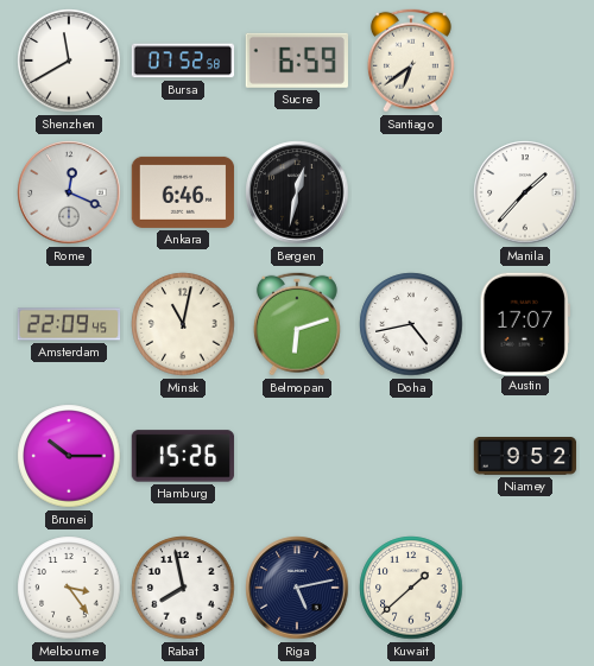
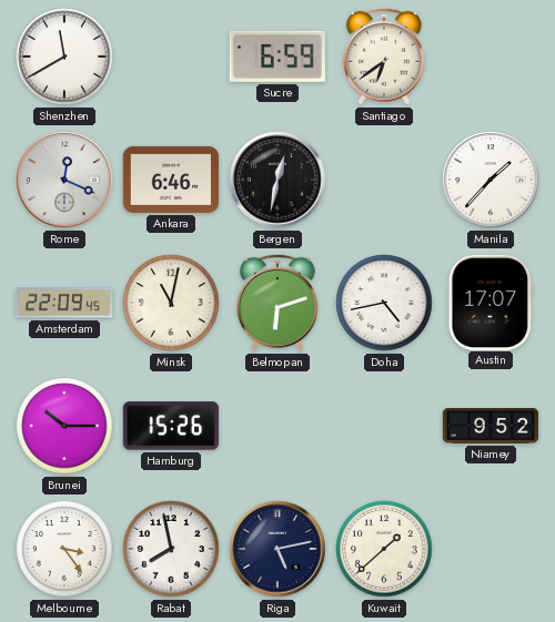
Bursa: 07:52 -> none (183, 61)
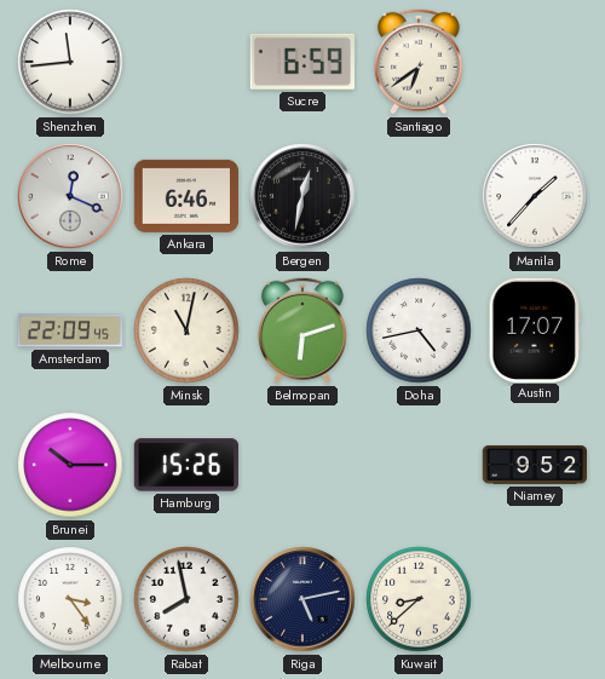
Shenzhen: 11:40 -> 11:44 (70, 62)
Kuwait: 1:38 -> 8:38 (419, 599)
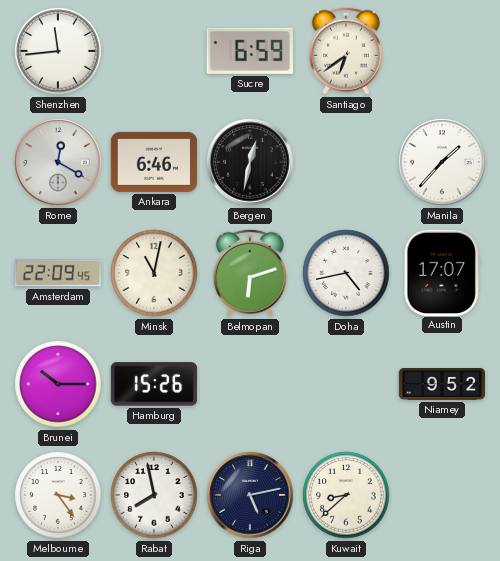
Rome: 12:19 -> 12:20 (58, 162)
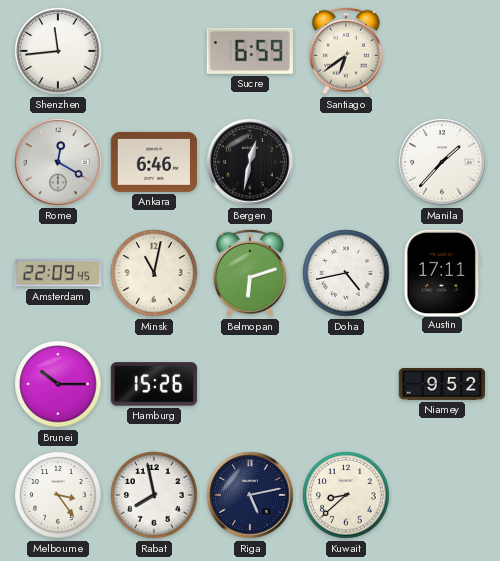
Austin: 17:07 -> 17:11 (442, 272)
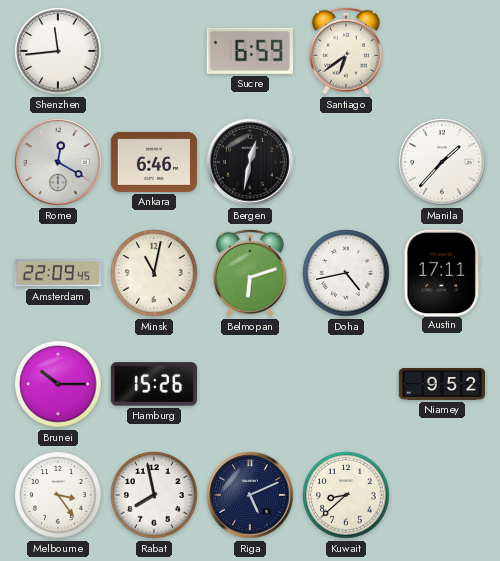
Riga: 5:13 -> 5:11 (250, 495)
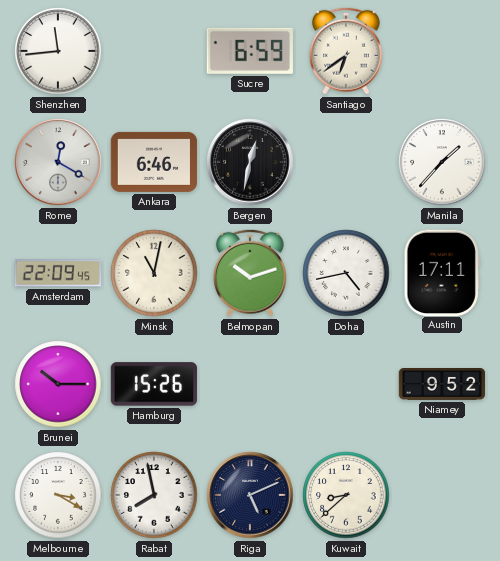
Belmopan: 6:12 -> 10:12 (250, 273)
Melbourne: 3:24 -> 3:20 (58, 495)
